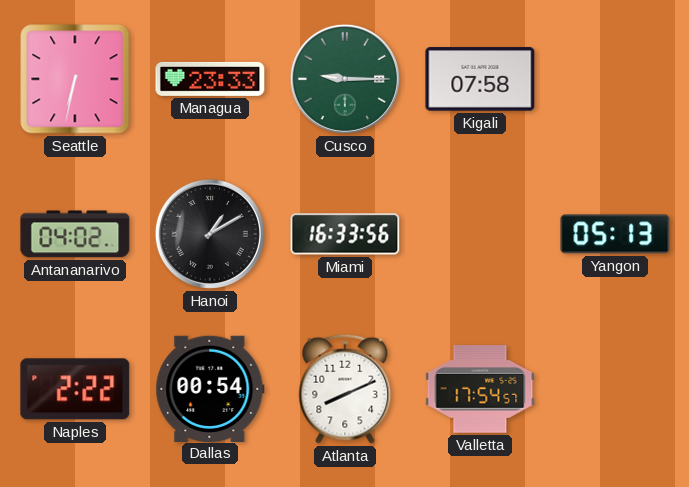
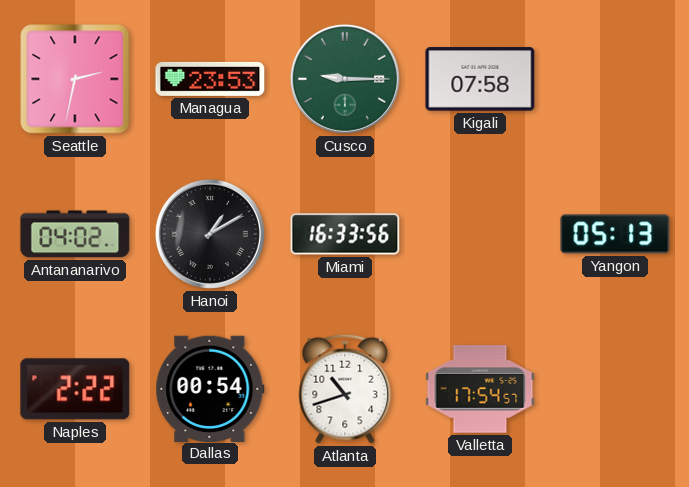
Seattle: 6:32 -> 2:32 (75, 79)
Managua: 23:33 -> 23:53 (210, 79)
Atlanta: 8:11 -> 10:42 (345, 389)
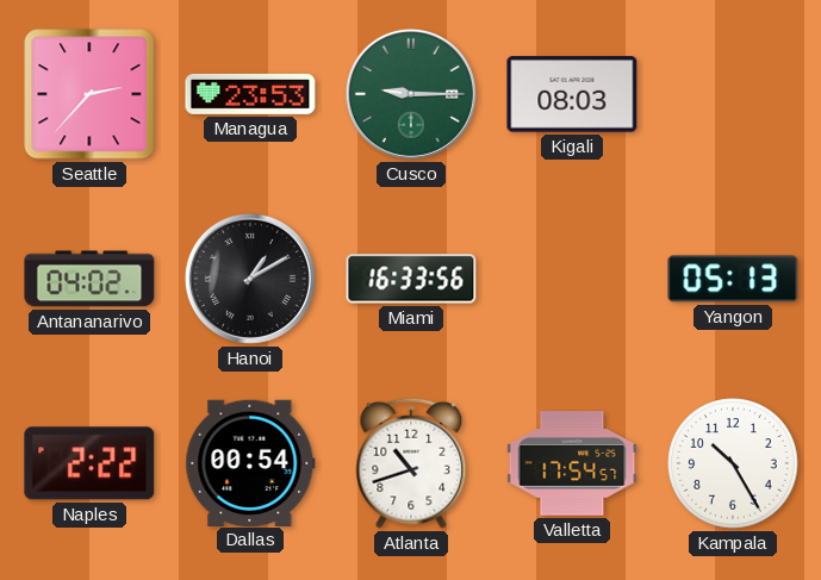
Seattle: 2:32 -> 2:37 (89, 94)
Kigali: 07:58 -> 08:03 (572, 94)
Kampala: none -> 10:25 (733, 463)
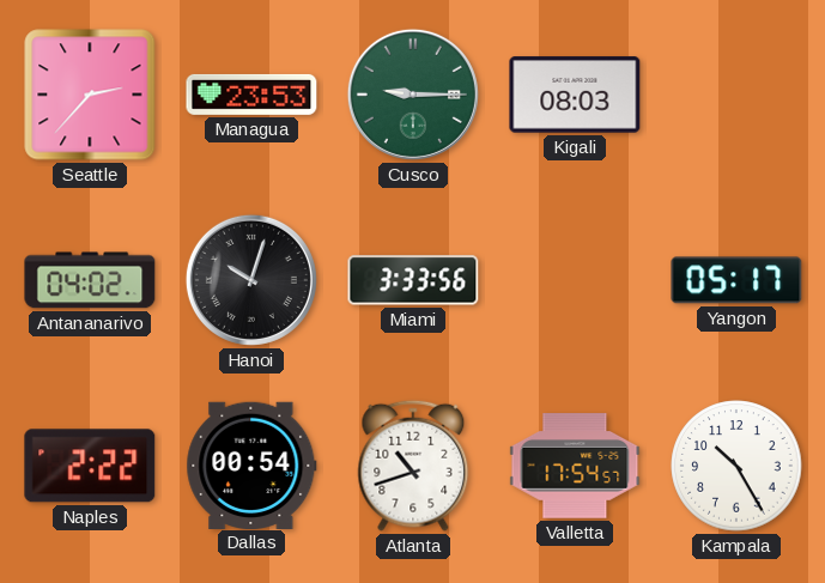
Hanoi: 1:10 -> 10:03 (251, 280)
Miami: 16:33 -> 3:33 (413, 280)
Yangon: 05:13 -> 05:17 (736, 280)
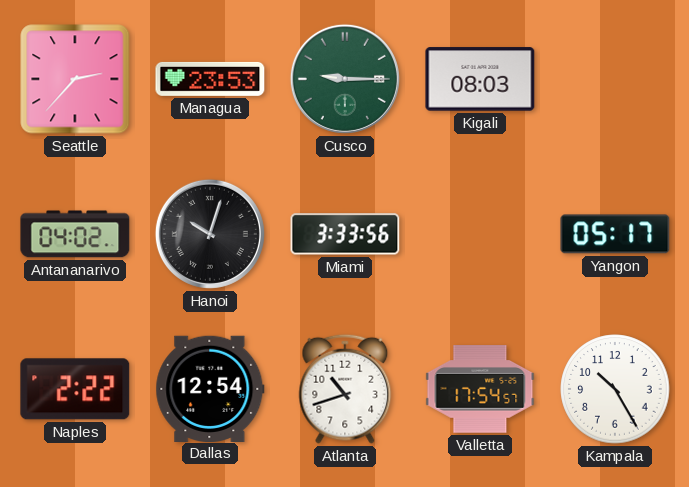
Dallas: 00:54 -> 12:54 (210, 388)
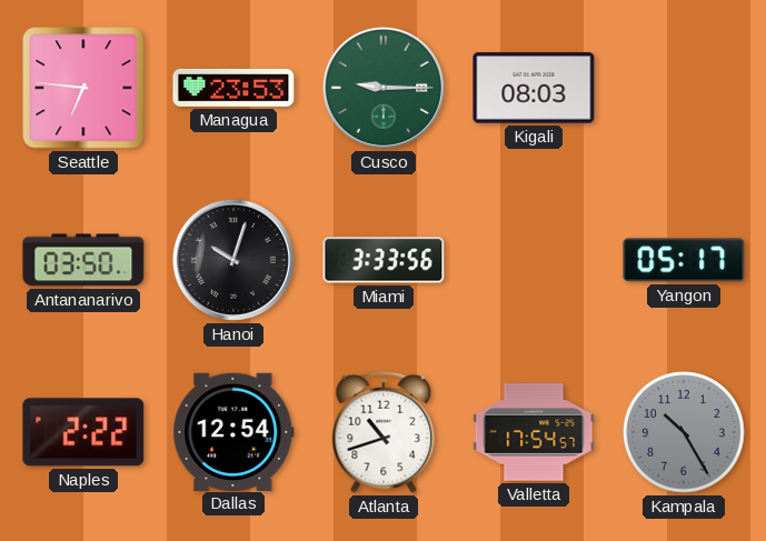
Seattle: 2:37 -> 6:46 (83, 88)
Antananarivo: 04:02 -> 03:50 (83, 260)
Kampala dial: white -> grey (684, 432)
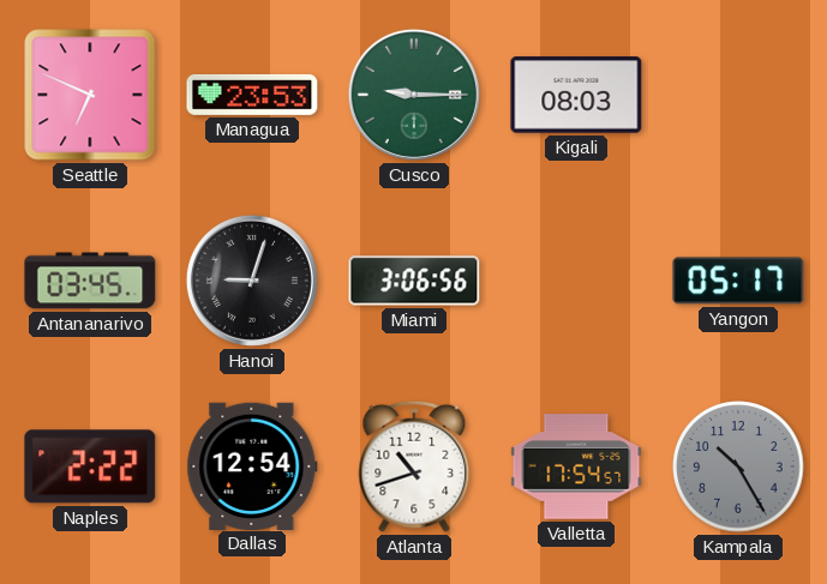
Seattle: 6:46 -> 6:49 (90, 95)
Antananarivo: 03:50 -> 03:45 (90, 281)
Hanoi: 10:03 -> 9:03 (252, 281)
Miami: 3:33 -> 3:06 (414, 281)
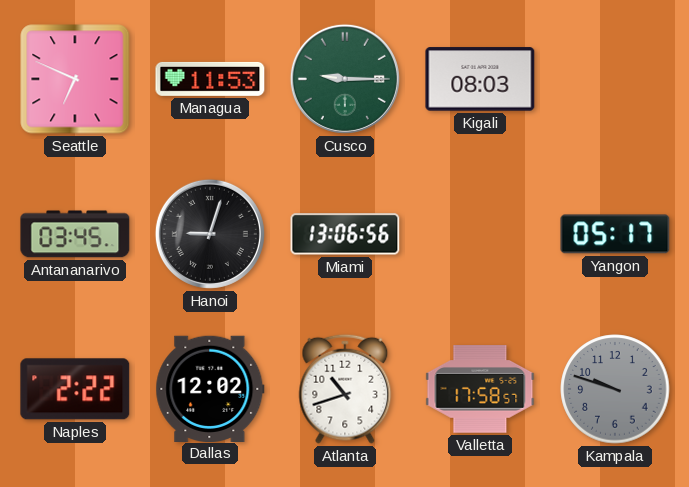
Managua: 23:53 -> 11:53 (210, 79)
Miami: 3:06 -> 13:06 (345, 234)
Dallas: 12:54 -> 12:02 (210, 388)
Valletta: 17:54 -> 17:58 (480, 389)
Kampala: 10:25 -> 9:48 (615, 389)
